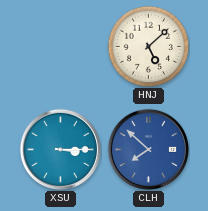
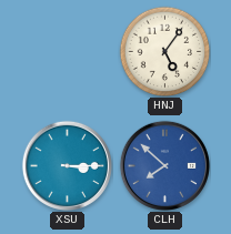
HNJ: 5:08 -> 5:06 (164, 51)
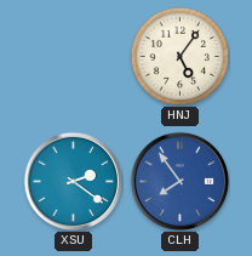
XSU: 3:15 -> 2:21 (73, 181)
CLH: 7:52 -> 7:54 (179, 181)
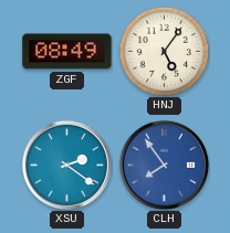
ZGF: none -> 08:49 (67, 52)
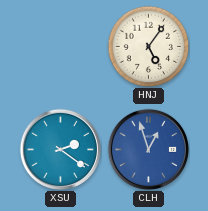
ZGF: 08:49 -> none (67, 52)
CLH: 7:54 -> 12:57 (148, 149)
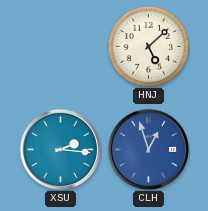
HNJ: 5:06 -> 5:08 (148, 46)
XSU: 2:21 -> 2:16 (60, 149)
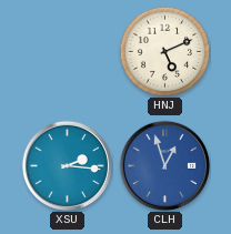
HNJ: 5:08 -> 5:11 (164, 51)
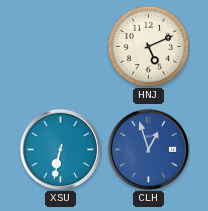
XSU: 2:16 -> 6:32 (60, 149)
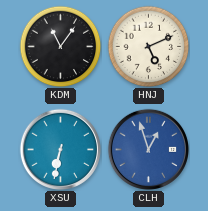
KDM: none -> 11:06 (60, 46)
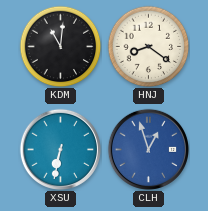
KDM: 11:06 -> 11:01 (60, 46)
HNJ: 5:11 -> 8:21 (148, 46)
